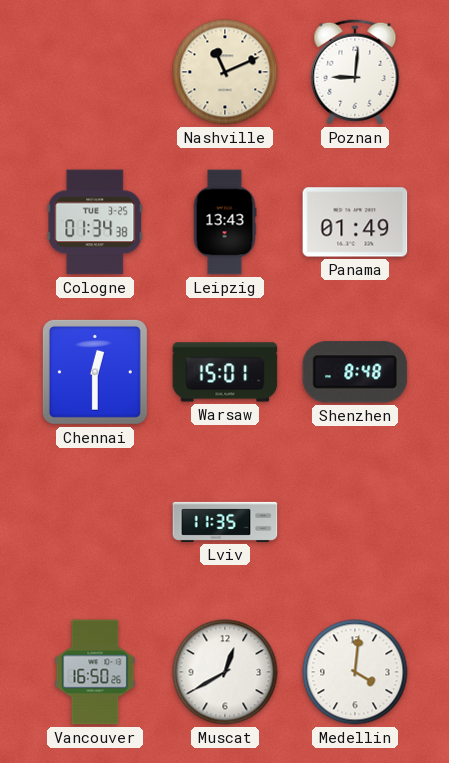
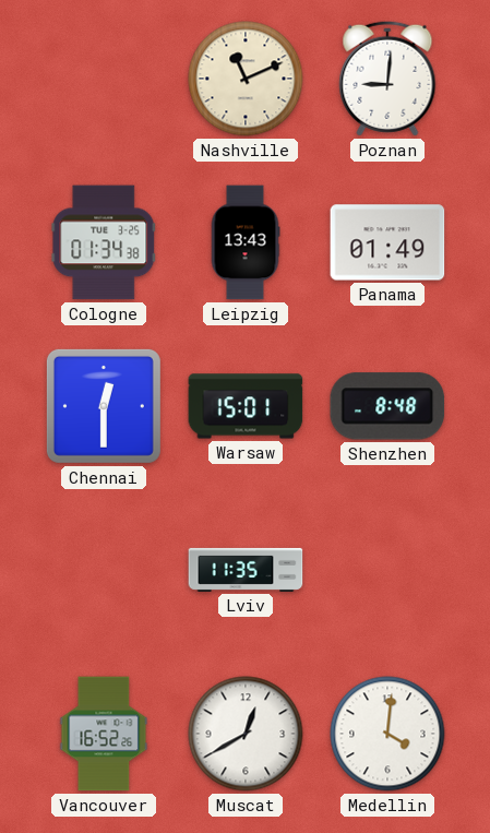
Vancouver: 16:50 -> 16:52 (104, 734)
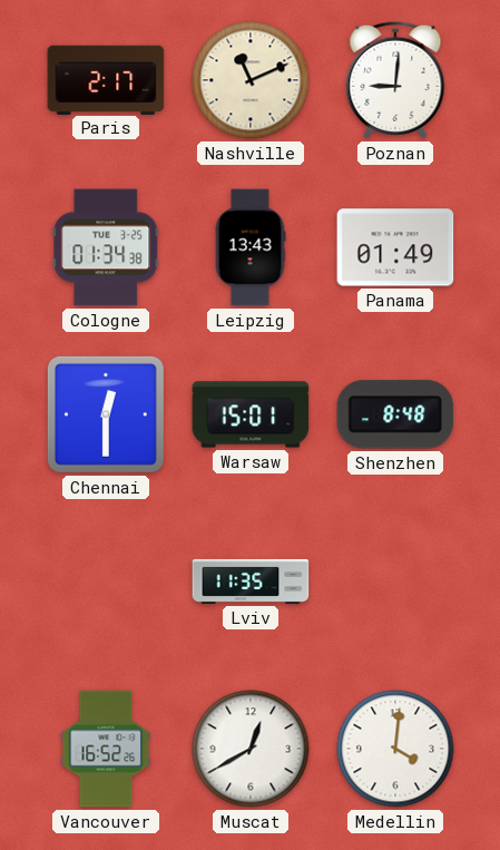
Paris: none -> 2:17 (106, 79)
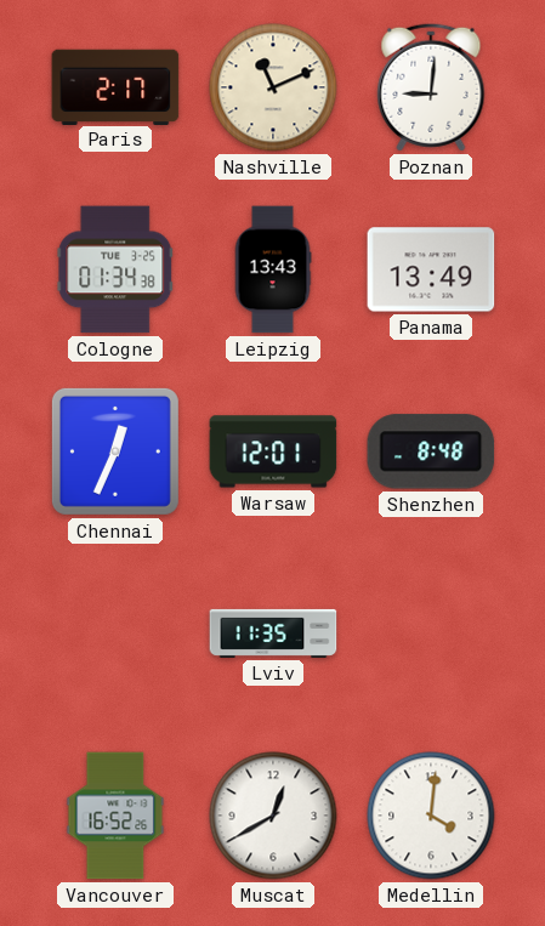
Panama: 01:49 -> 13:49 (431, 269)
Chennai: 12:30 -> 12:34 (115, 451)
Warsaw: 15:01 -> 12:01 (273, 451)
